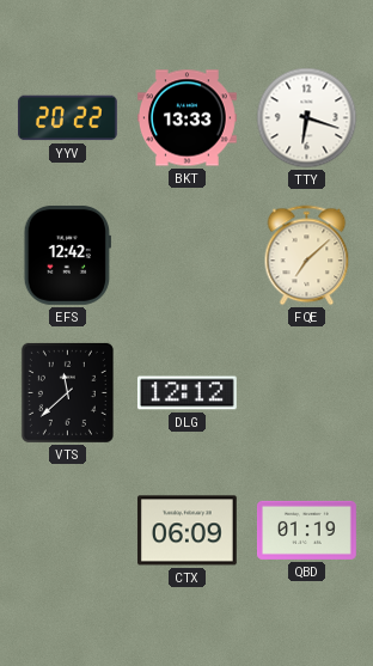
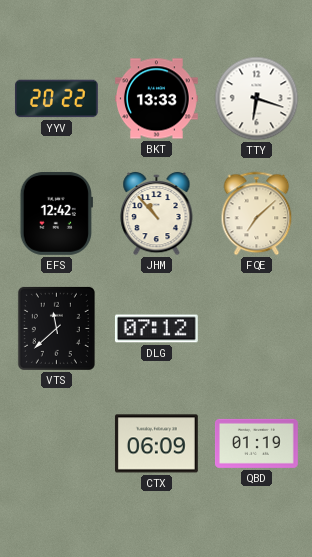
JHM: none -> 10:53 (157, 214)
DLG: 12:12 -> 07:12 (156, 329)
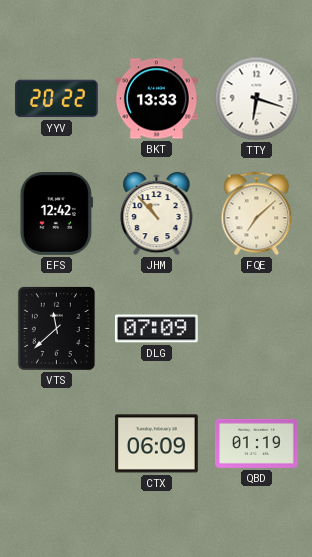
DLG: 07:12 -> 07:09 (156, 329)
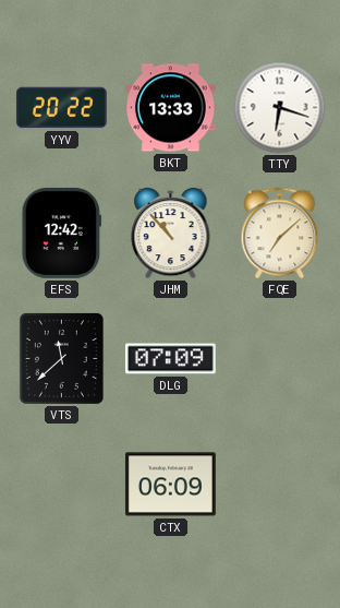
QBD: 01:19 -> none (256, 443)
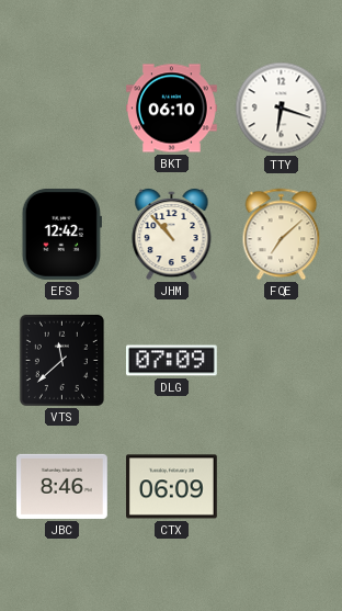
YYV: 20:22 -> none (61, 108)
BKT: 13:33 -> 06:10 (172, 109)
JBC: none -> 8:46 (61, 486)
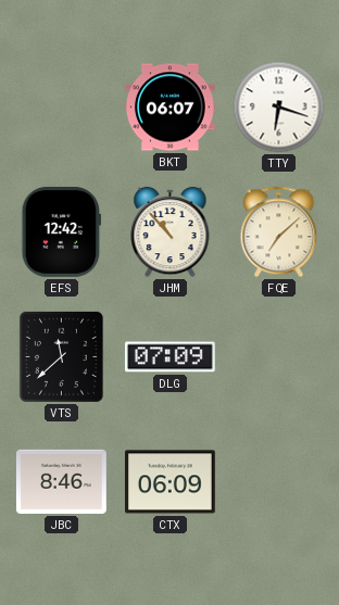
BKT: 06:10 -> 06:07 (171, 108)
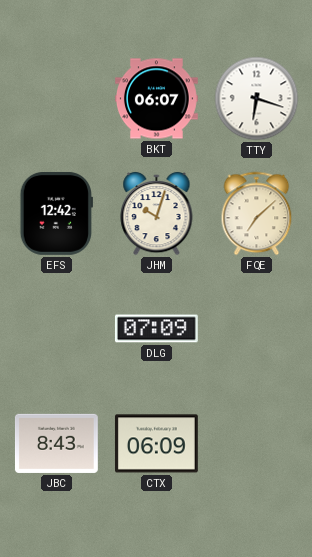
JHM: 10:53 -> 10:03 (157, 214)
VTS: 11:38 -> none (61, 356)
JBC: 8:46 -> 8:43 (56, 443)
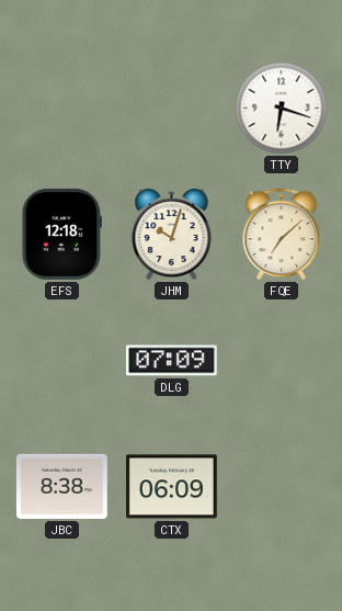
BKT: 06:07 -> none (157, 99)
EFS: 12:42 -> 12:18 (61, 234)
JBC: 8:43 -> 8:38 (61, 486)
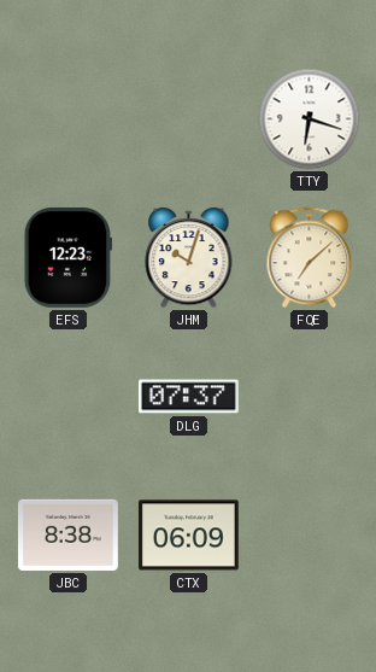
EFS: 12:18 -> 12:23 (67, 257)
DLG: 07:09 -> 07:37 (188, 397)
